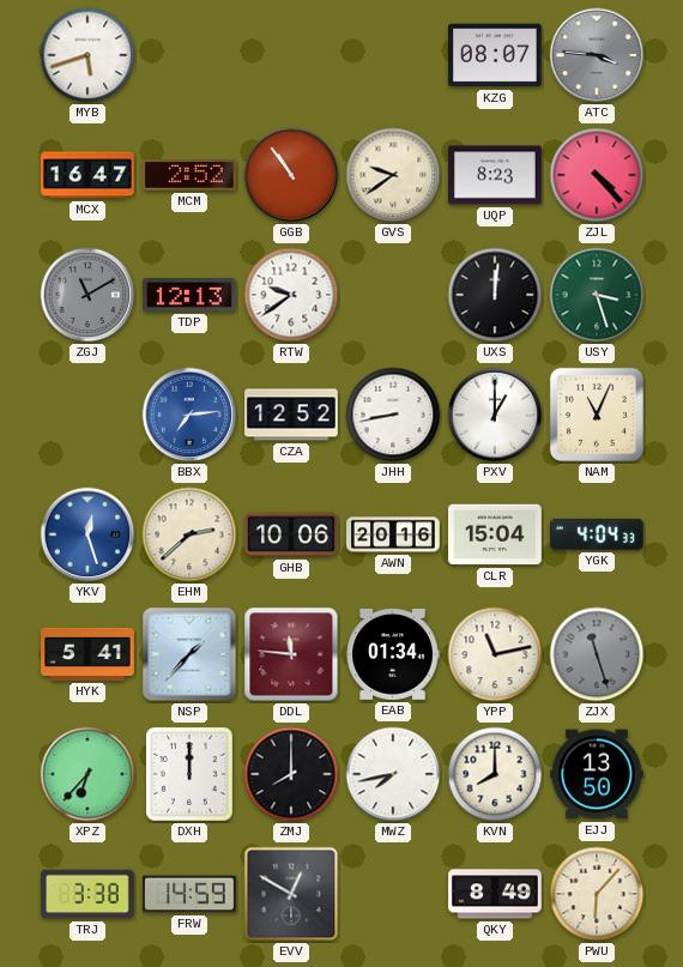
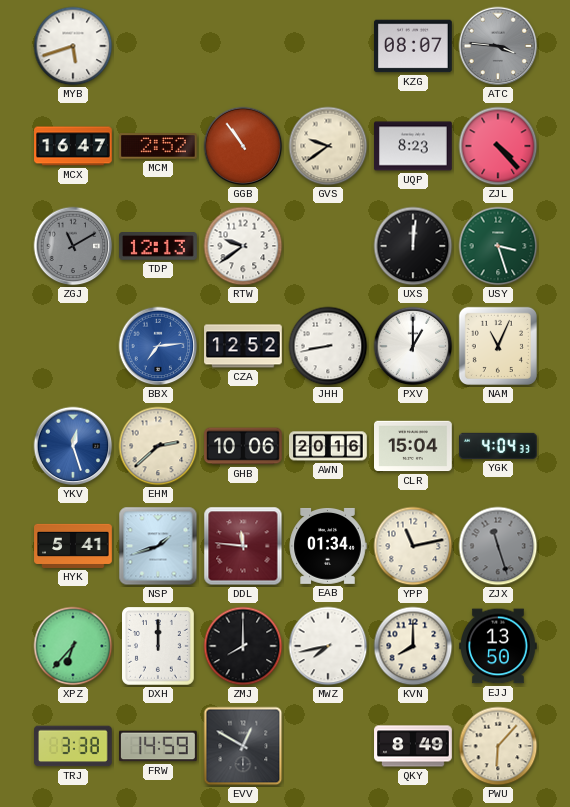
NSP: 1:37 -> 1:42 (158, 546)
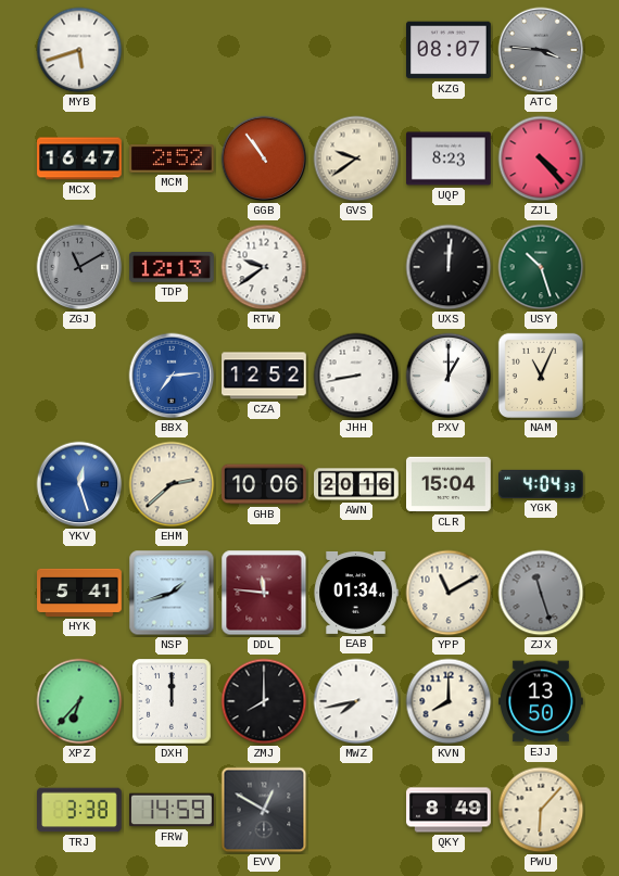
USY: 3:27 -> 10:27 (541, 267)
YPP: 11:13 -> 11:10 (449, 593)
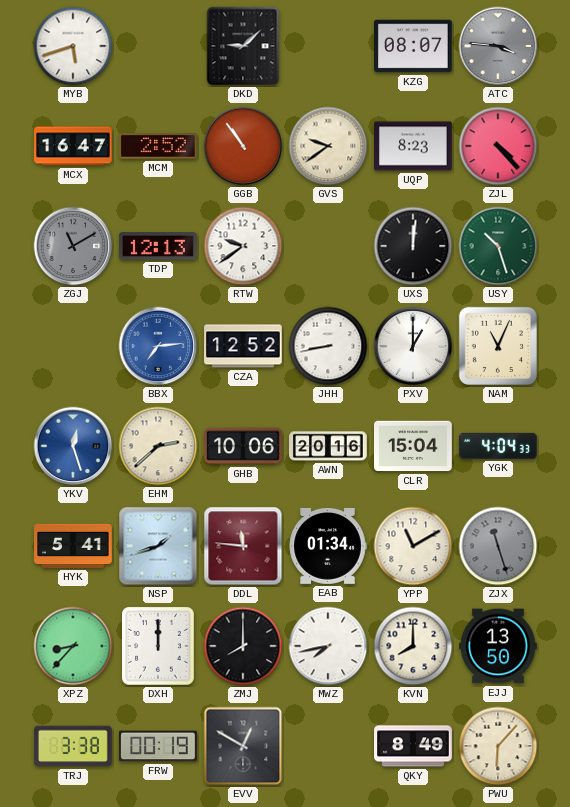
DKD: none -> 9:08 (243, 46)
XPZ: 6:37 -> 8:37 (73, 646)
FRW: 14:59 -> 00:19 (159, 746)
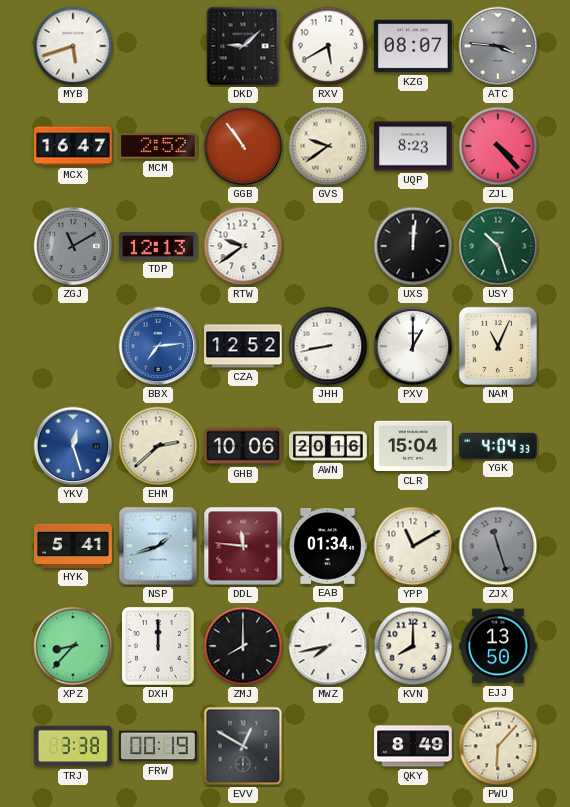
RXV: none -> 5:40 (328, 46)
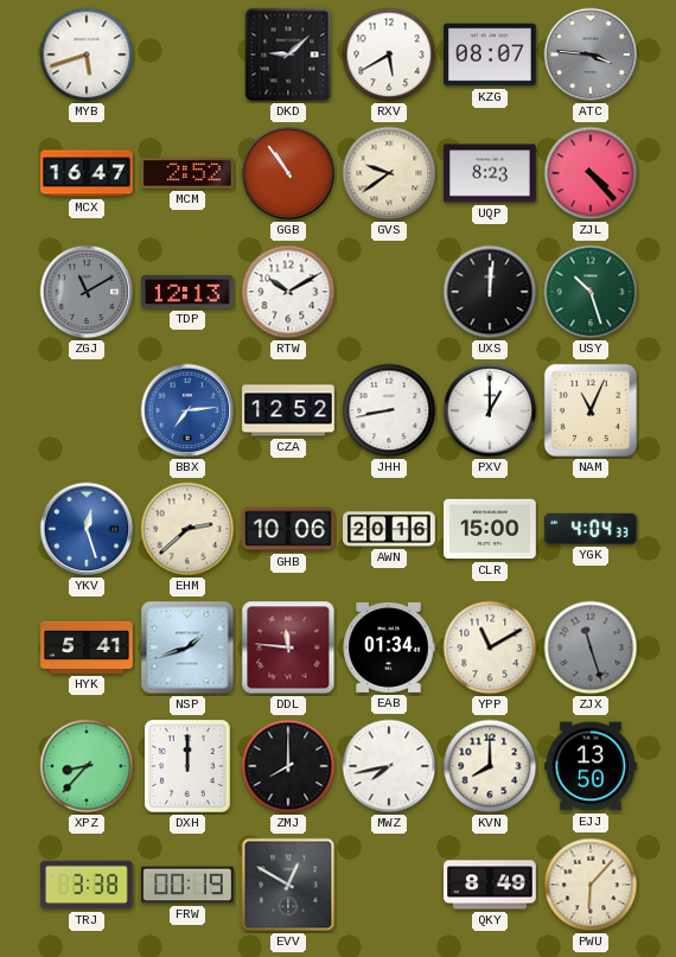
RTW: 9:39 -> 10:10 (288, 292)
CLR: 15:04 -> 15:00 (491, 529)
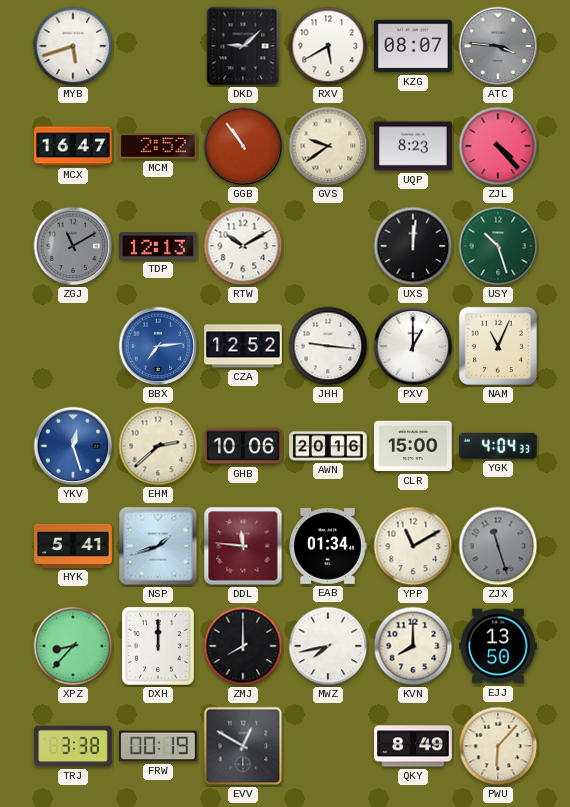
JHH: 8:43 -> 9:16 (328, 346)
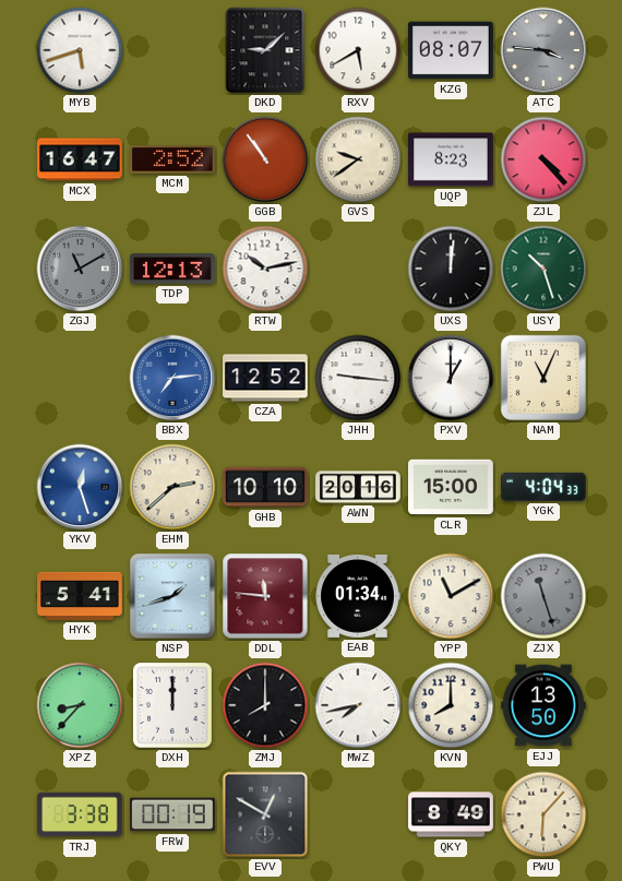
RTW: 10:10 -> 10:13 (265, 269)
GHB: 10:06 -> 10:10 (265, 487)
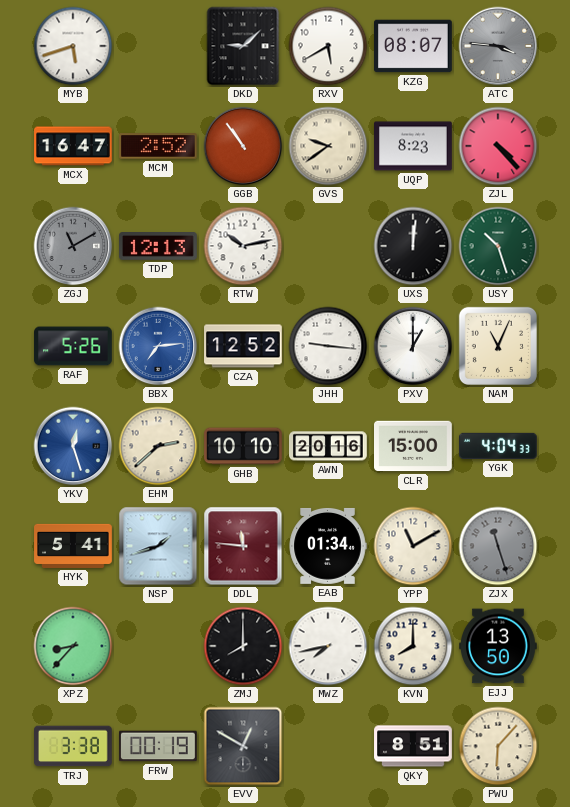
RAF: none -> 5:26 (73, 346)
DXH: 12:00 -> none (174, 706)
QKY: 8:49 -> 8:51 (413, 746)
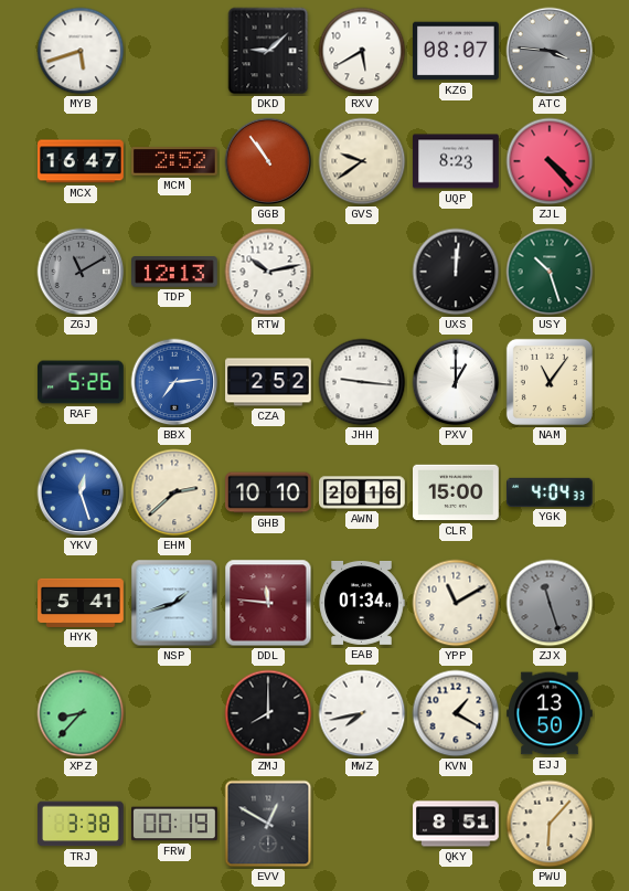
CZA: 12:52 -> 2:52 (268, 382)
NAM: 11:04 -> 11:06 (550, 382)
KVN: 8:00 -> 1:20 (456, 713)
